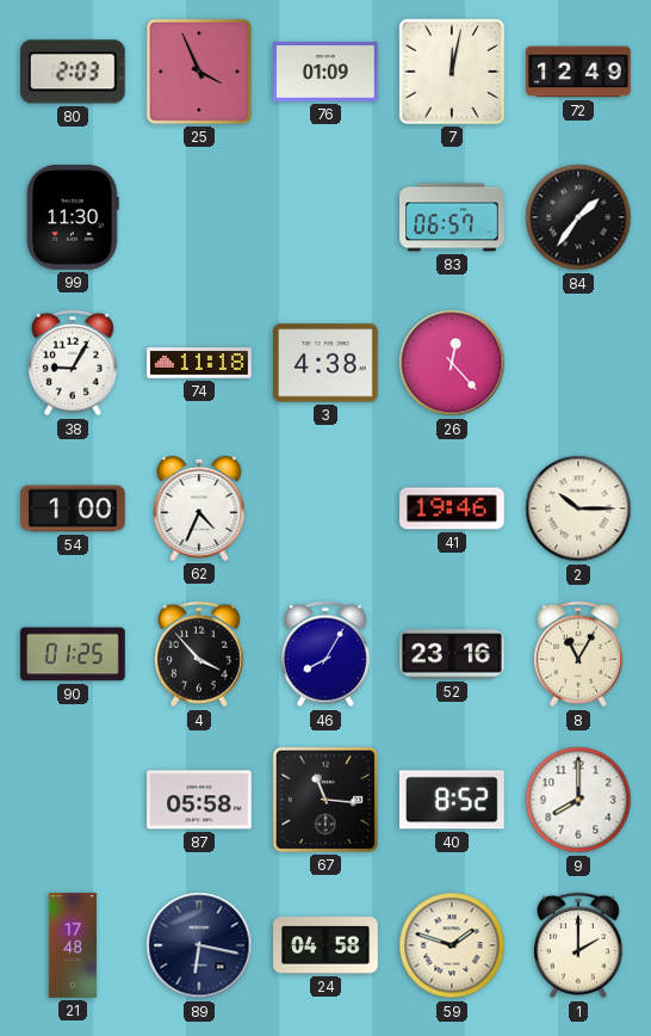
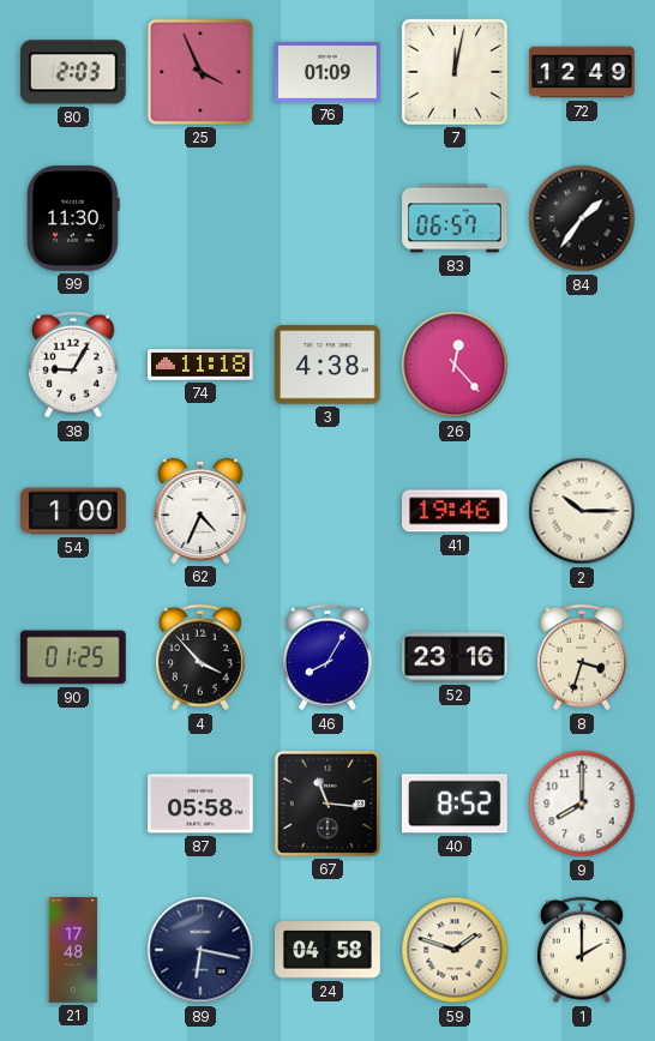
8: 11:05 -> 3:33 (582, 657)
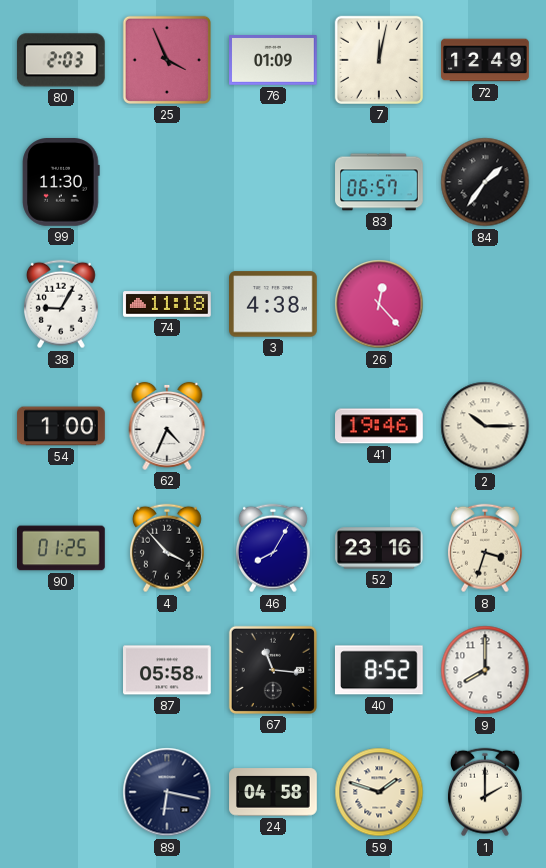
21: 17:48 -> none (73, 950)
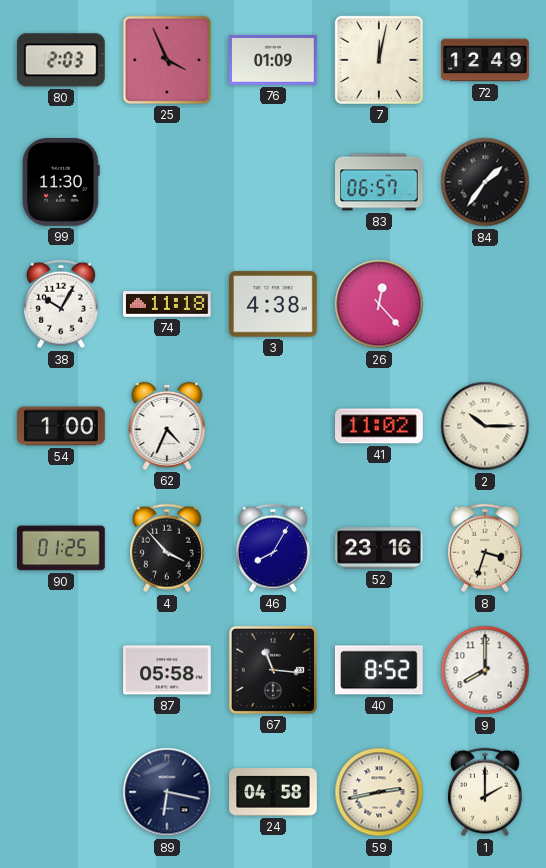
38: 9:05 -> 10:05 (61, 304)
41: 19:46 -> 11:02 (380, 426)
59: 1:48 -> 2:43 (379, 792)
